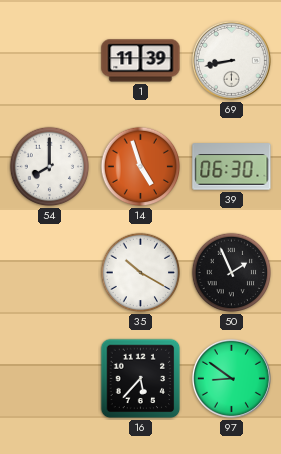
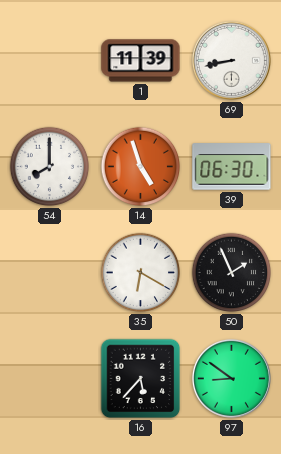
35: 10:20 -> 6:20 (141, 273)
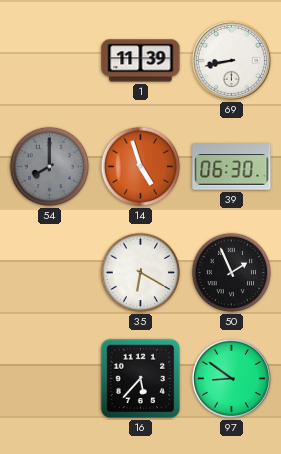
54 dial: white -> grey (50, 167)
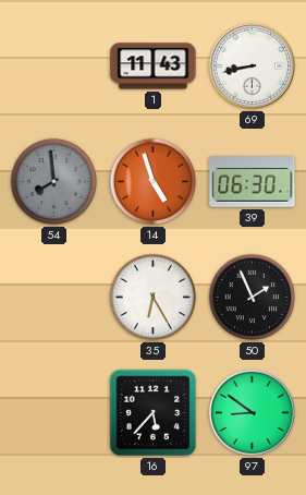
1: 11:39 -> 11:43 (154, 67)
54: 8:00 -> 7:59 (54, 182)
35: 6:20 -> 6:25 (154, 298)
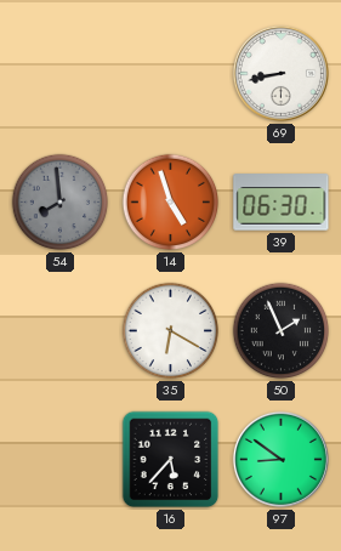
1: 11:43 -> none (154, 67)
35: 6:25 -> 6:20 (171, 331)
